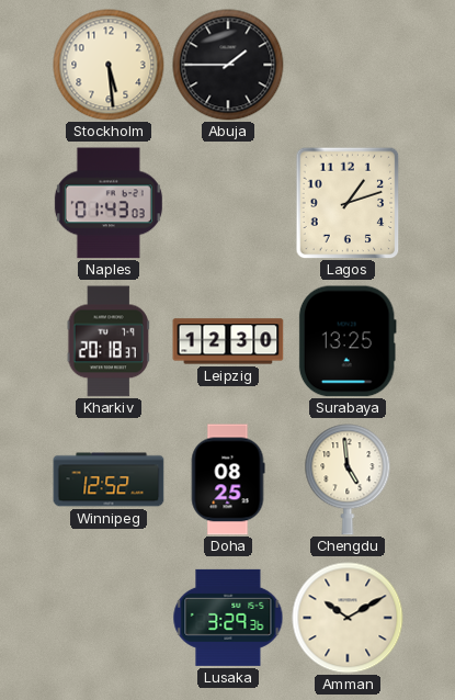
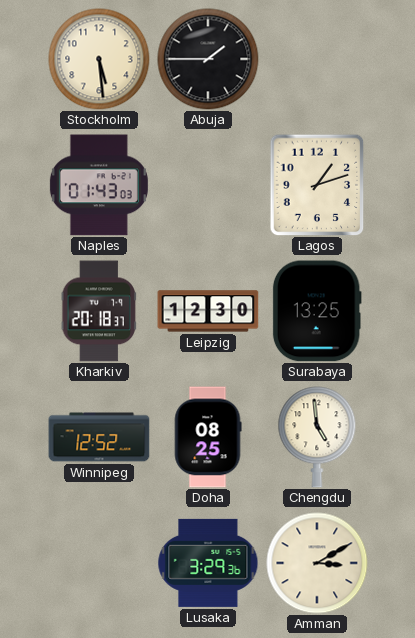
Amman: 10:10 -> 3:10 (317, 563)
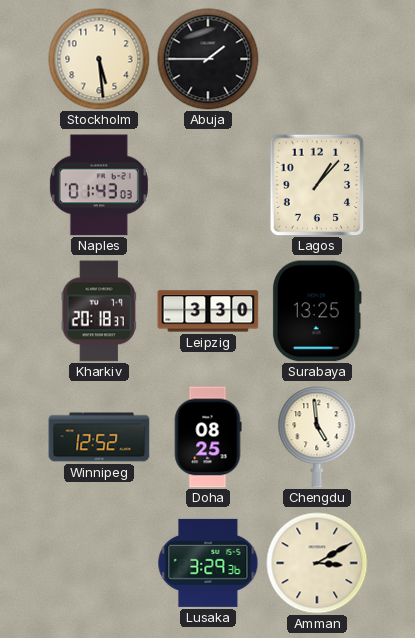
Lagos: 1:12 -> 1:07 (317, 185)
Leipzig: 12:30 -> 3:30 (208, 311)
